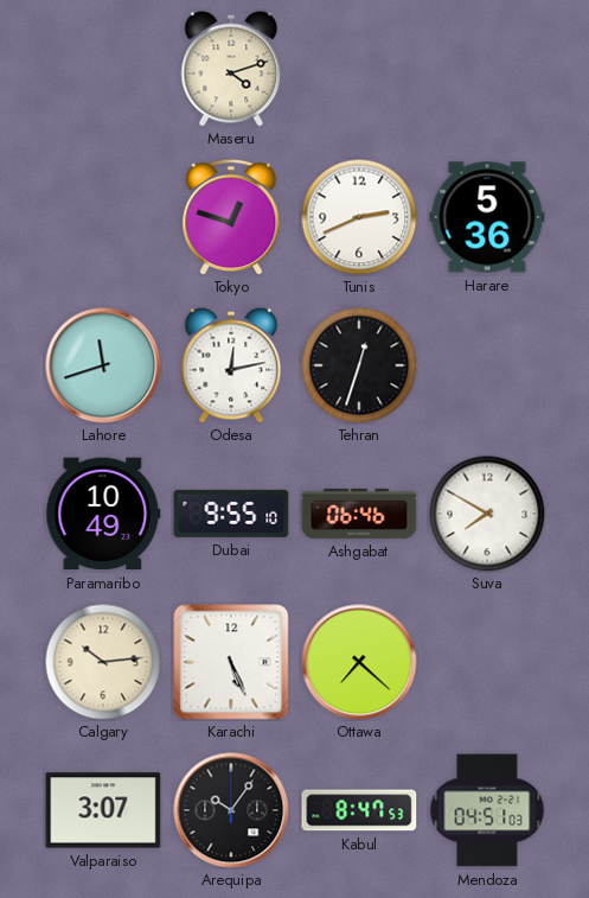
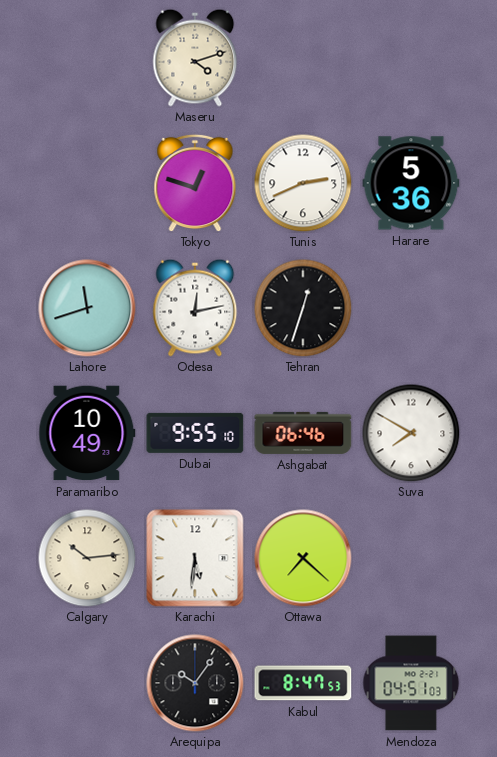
Karachi: 5:26 -> 5:31 (195, 558)
Valparaiso: 3:07 -> none (103, 810)
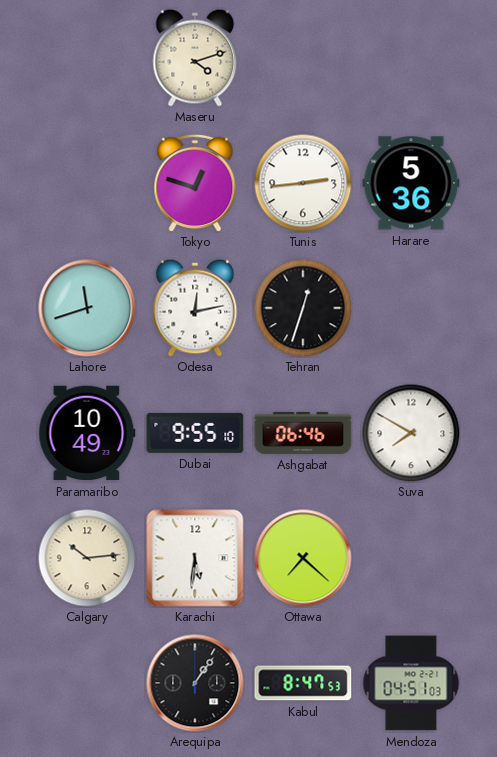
Tunis: 2:41 -> 2:44 (303, 183)
Arequipa: 10:06 -> 1:06 (195, 683)
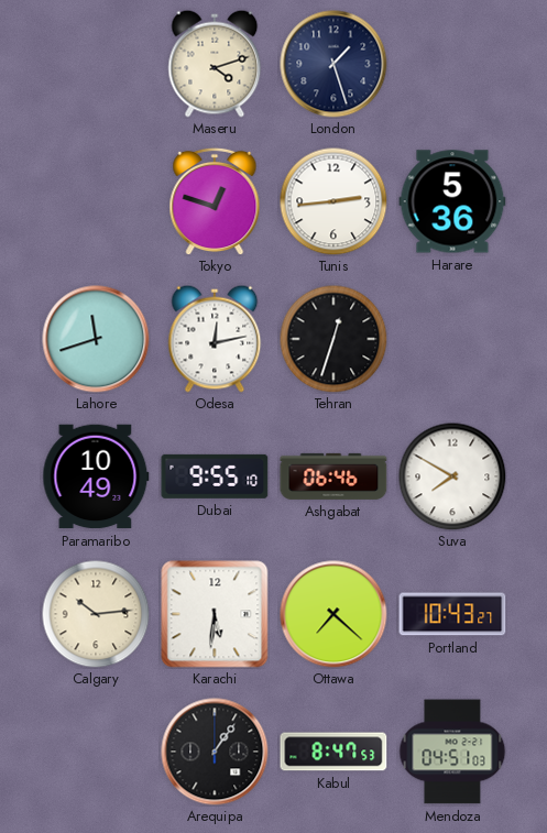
London: none -> 1:27 (333, 64)
Portland: none -> 10:43 (452, 614)
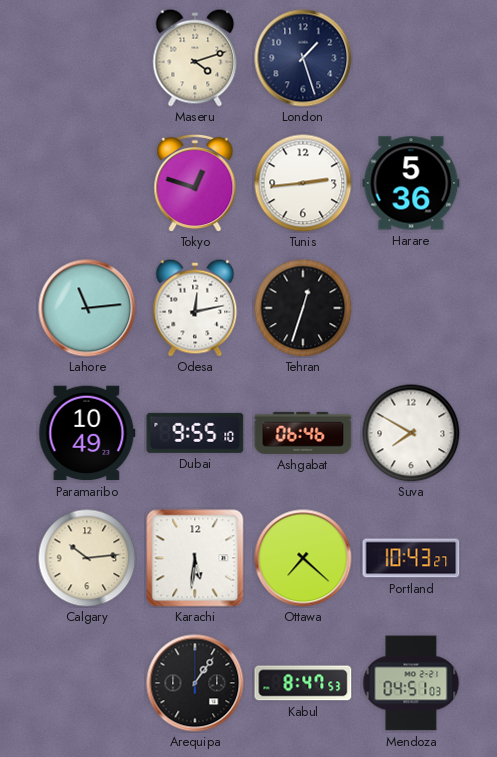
Lahore: 11:42 -> 11:14 (87, 308)
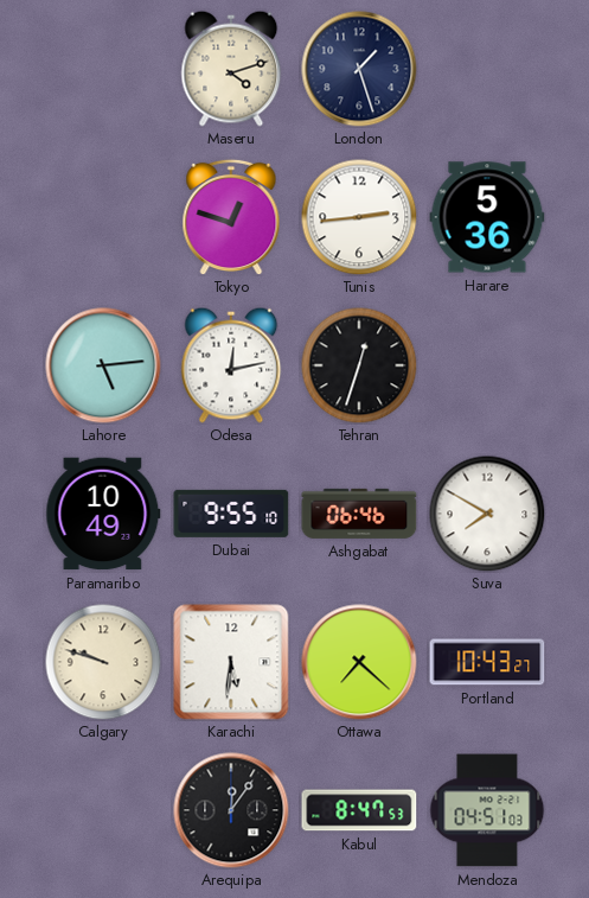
Lahore: 11:14 -> 5:14 (103, 365)
Calgary: 10:14 -> 9:48 (103, 662)
Arequipa: 1:06 -> 12:06 (231, 810)
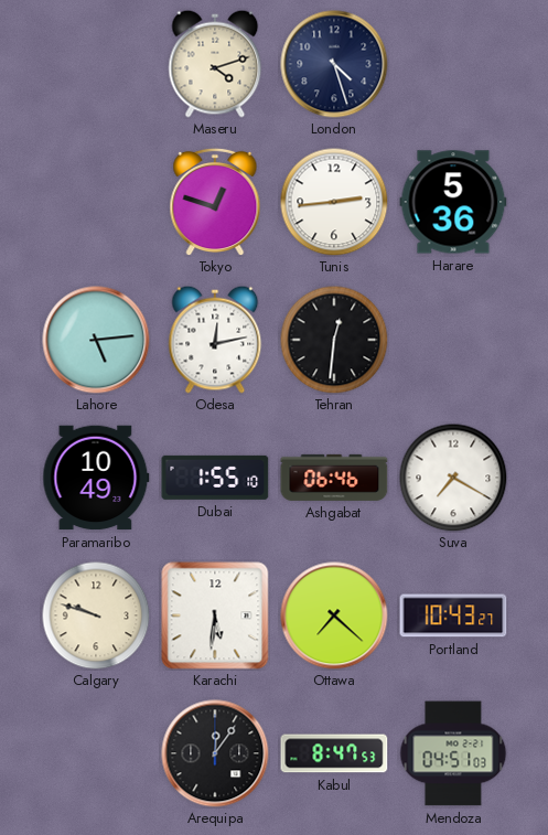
London: 1:27 -> 4:27 (334, 64)
Tehran: 12:33 -> 12:31 (334, 340)
Dubai: 9:55 -> 1:55 (215, 478)
Suva: 7:50 -> 7:20 (453, 478)
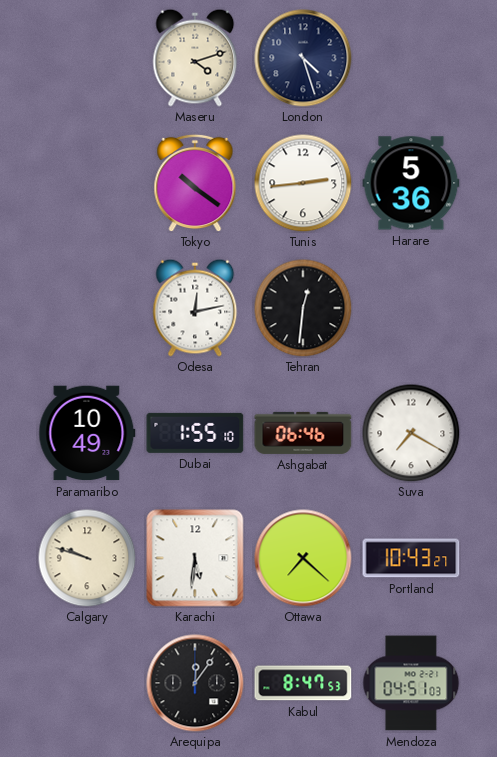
Tokyo: 12:48 -> 10:21 (195, 183)
Lahore: 5:14 -> none (96, 340)
